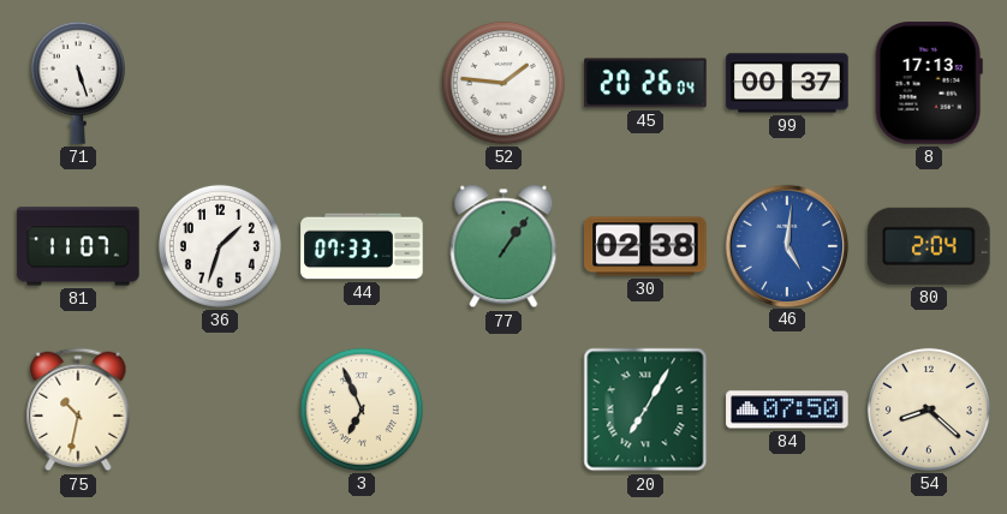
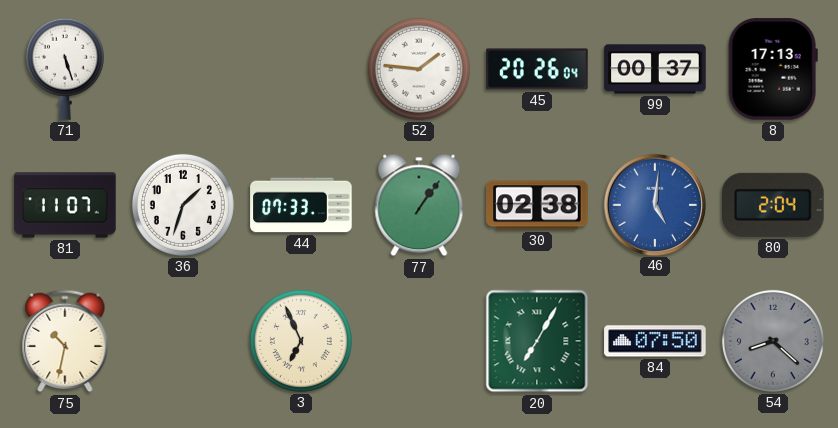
54 dial: cream -> grey (773, 341)
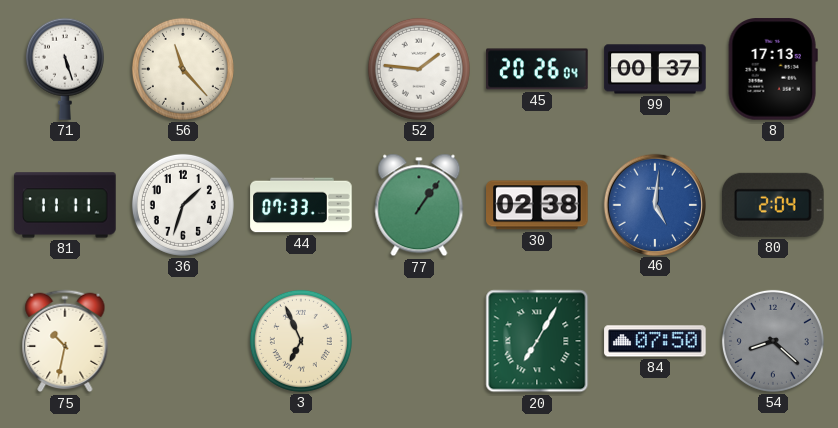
56: none -> 11:23 (183, 69)
81: 11:07 -> 11:11 (65, 205)
